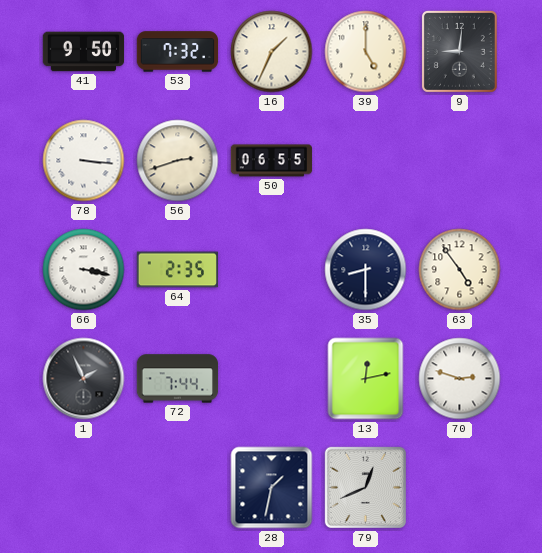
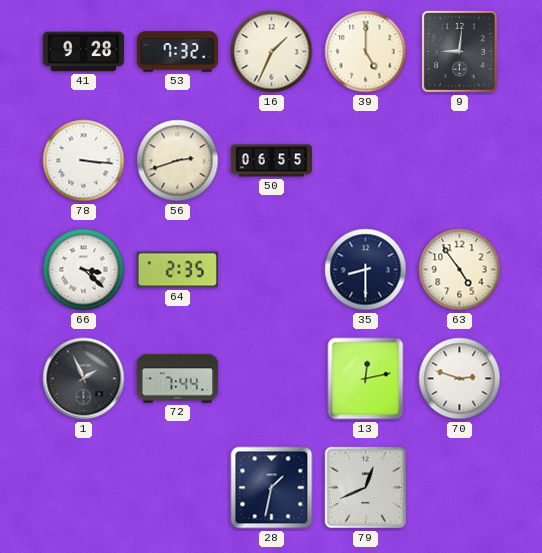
41: 9:50 -> 9:28 (84, 52)
66: 3:17 -> 3:22 (84, 270)
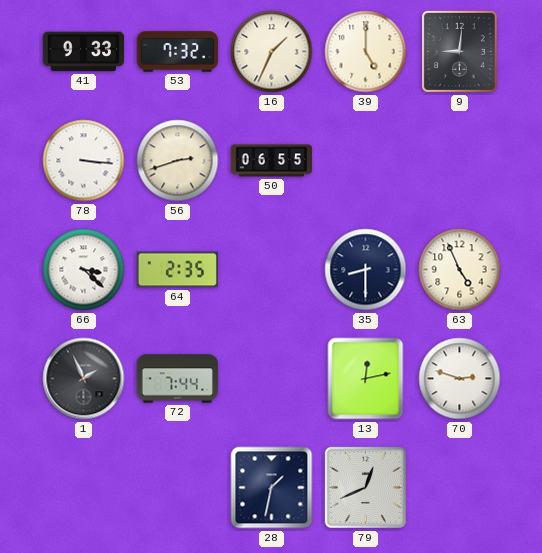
41: 9:28 -> 9:33 (84, 52)
63: 4:54 -> 4:56 (460, 270)
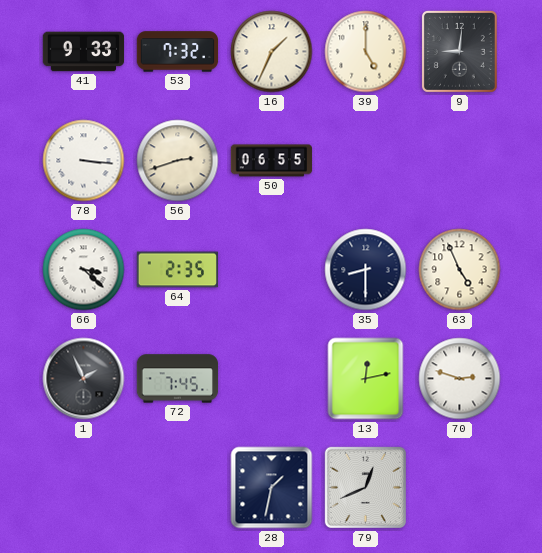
72: 7:44 -> 7:45 (178, 379)
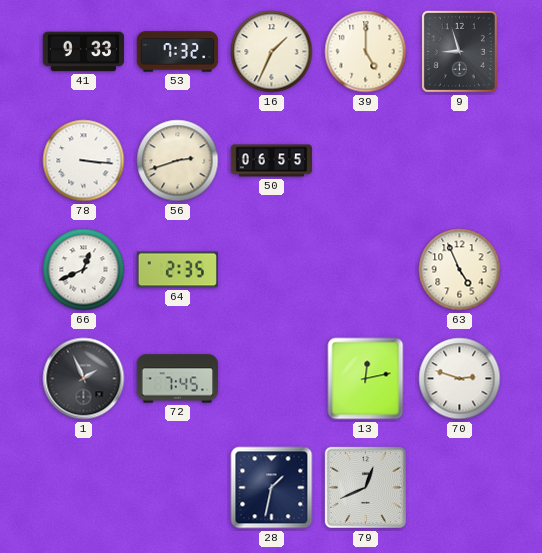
9: 9:01 -> 8:57 (459, 51)
66: 3:22 -> 12:41 (84, 270)
35: 8:30 -> none (366, 270)
